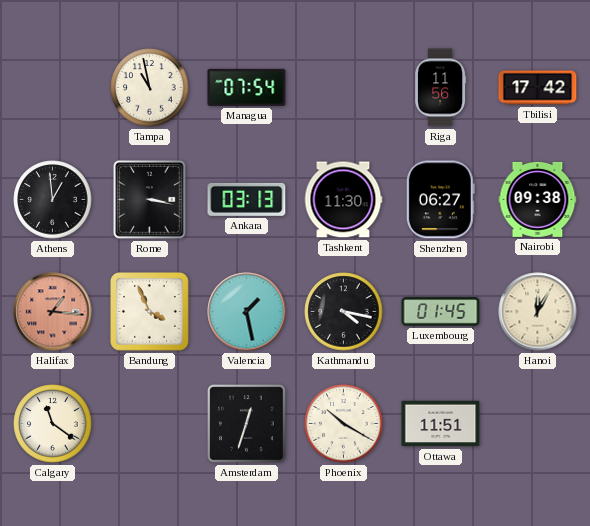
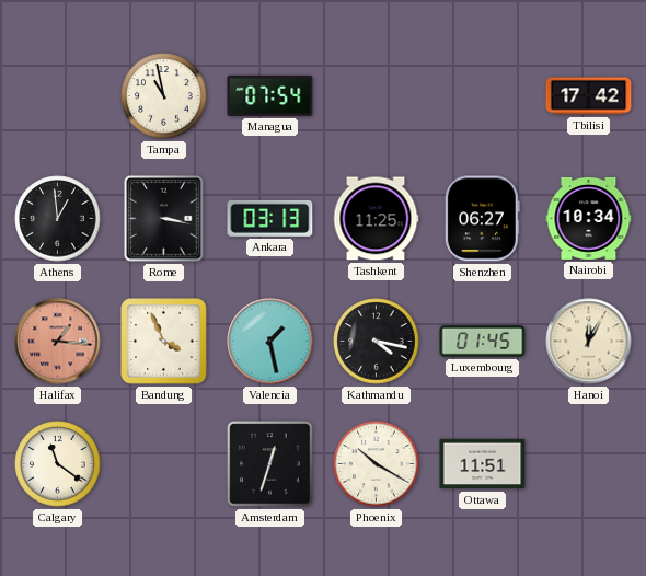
Riga: 11:56 -> none (441, 88)
Tashkent: 11:30 -> 11:25 (376, 219)
Nairobi: 09:38 -> 10:34 (589, 218)
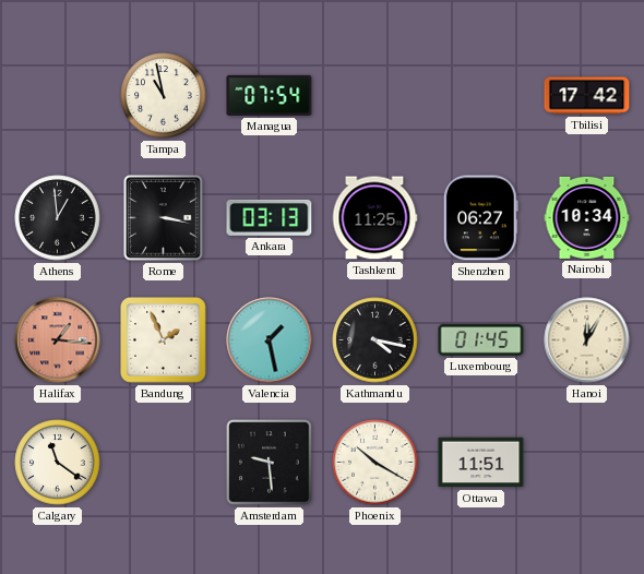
Bandung: 3:56 -> 1:56 (164, 340)
Amsterdam: 12:33 -> 9:29 (270, 463)
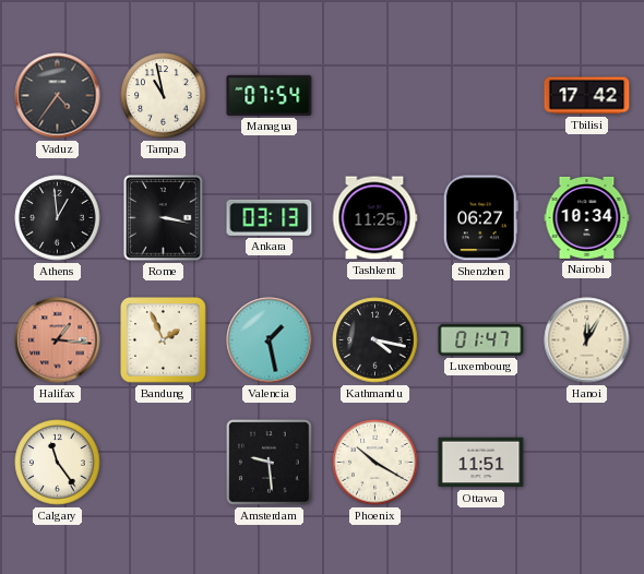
Vaduz: none -> 4:36 (58, 96)
Luxembourg: 01:45 -> 01:47 (481, 340)
Calgary: 11:21 -> 11:24 (58, 463)
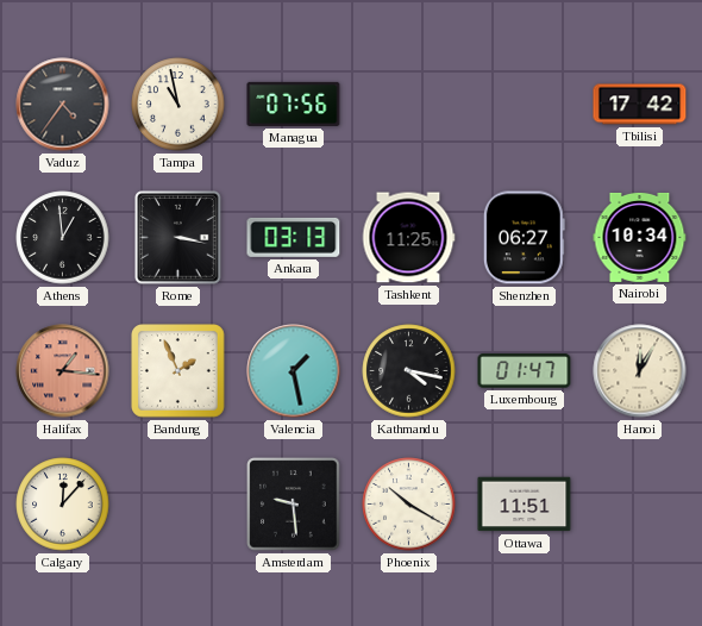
Managua: 07:54 -> 07:56 (294, 104)
Calgary: 11:24 -> 12:07 (63, 505)
